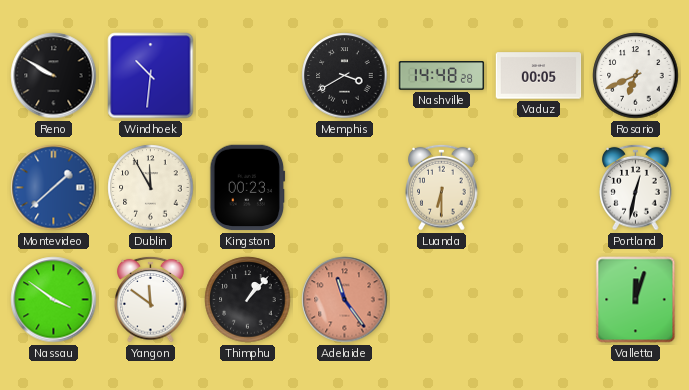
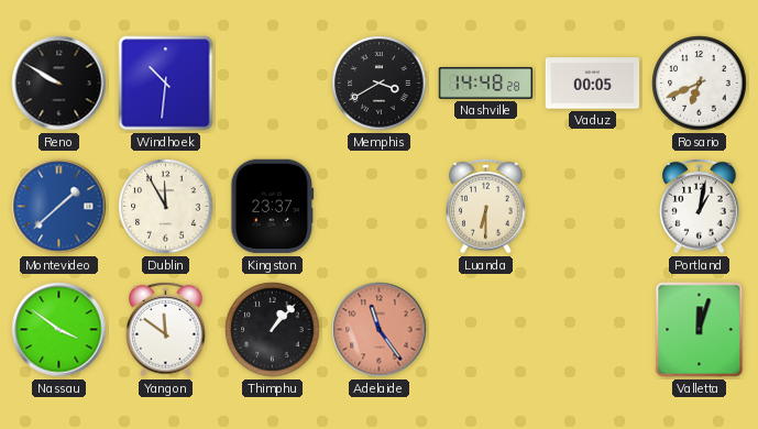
Kingston: 00:23 -> 23:37 (273, 207)
Portland: 12:32 -> 1:02 (700, 206)
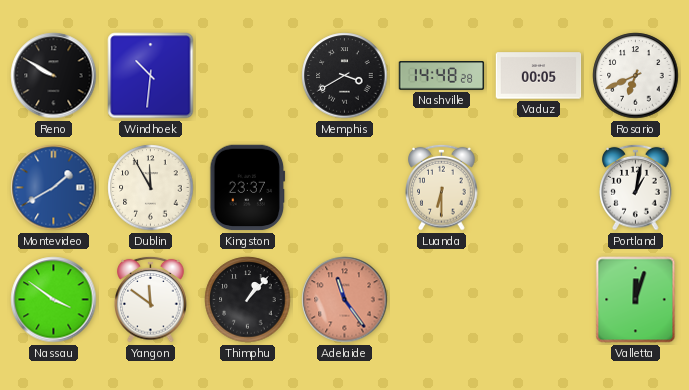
Montevideo: 1:38 -> 1:40 (54, 188)
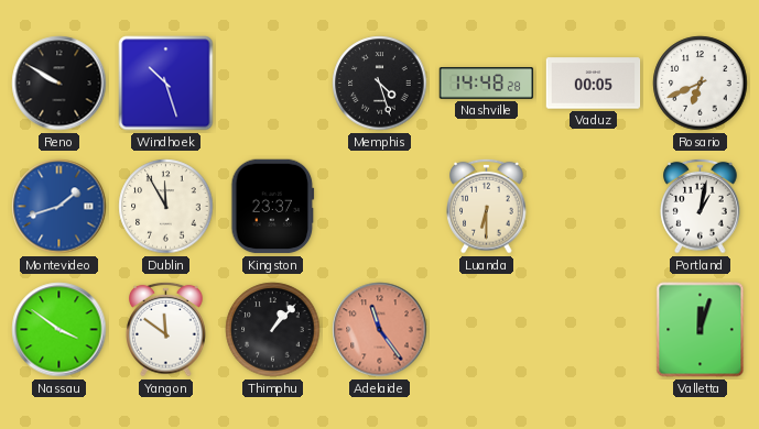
Windhoek: 10:31 -> 10:27 (166, 84)
Memphis: 3:40 -> 4:27 (380, 84)
Montevideo: 1:40 -> 1:42 (59, 207)
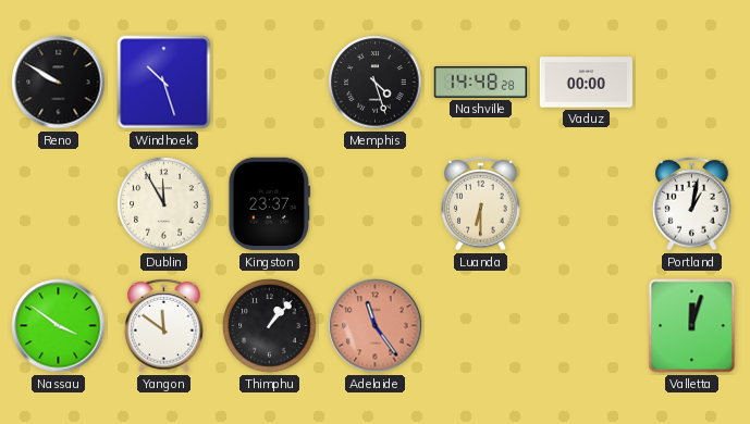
Vaduz: 00:05 -> 00:00 (587, 83)
Rosario: 6:41 -> none (701, 84)
Montevideo: 1:42 -> none (59, 207)
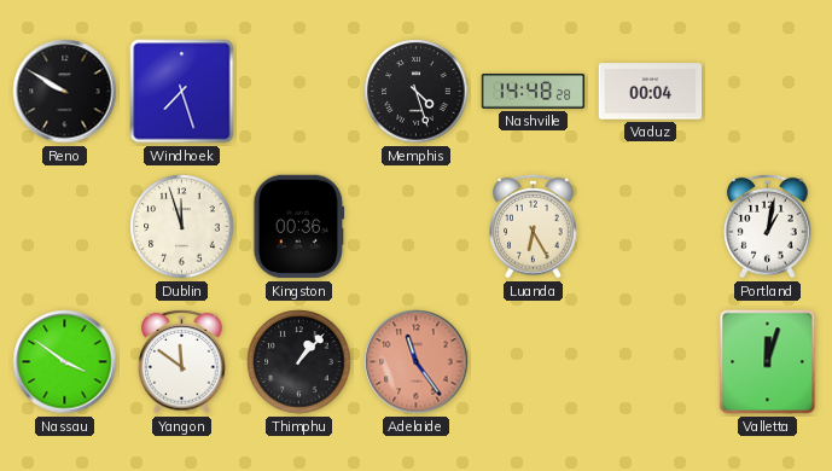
Windhoek: 10:27 -> 7:27 (182, 92)
Vaduz: 00:00 -> 00:04 (651, 92)
Dublin: 11:55 -> 11:57 (182, 227)
Kingston: 23:37 -> 00:36 (299, 227)
Luanda: 6:30 -> 6:25 (534, 226)
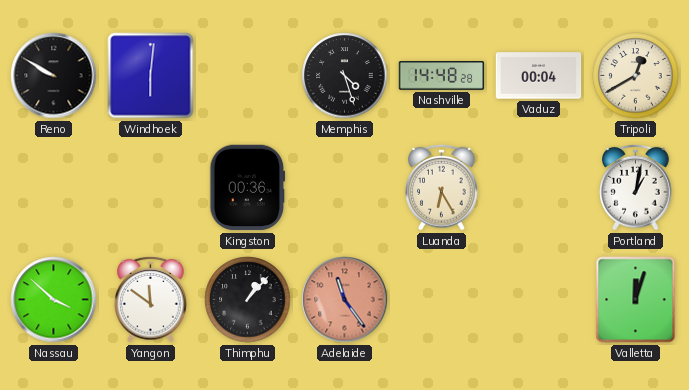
Windhoek: 7:27 -> 6:01 (151, 76)
Tripoli: none -> 12:40 (636, 76)
Dublin: 11:57 -> none (182, 227)
Nassau: 3:51 -> 3:52 (54, 300)
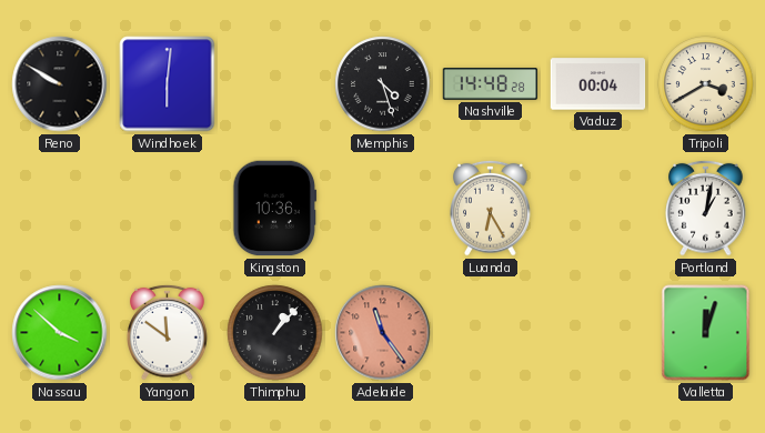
Tripoli: 12:40 -> 3:40 (706, 84)
Kingston: 00:36 -> 10:36 (275, 209)
